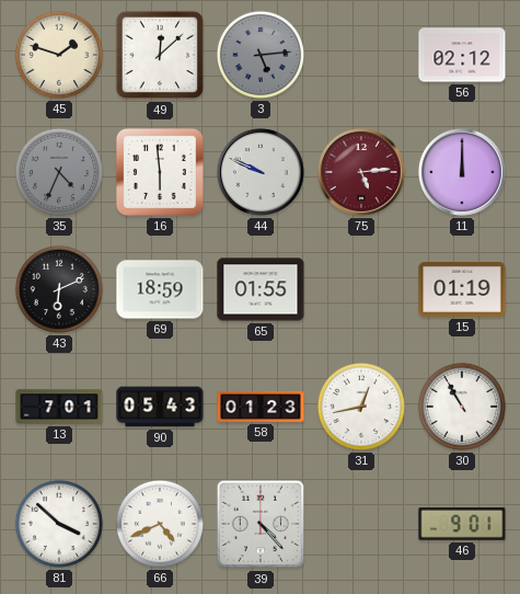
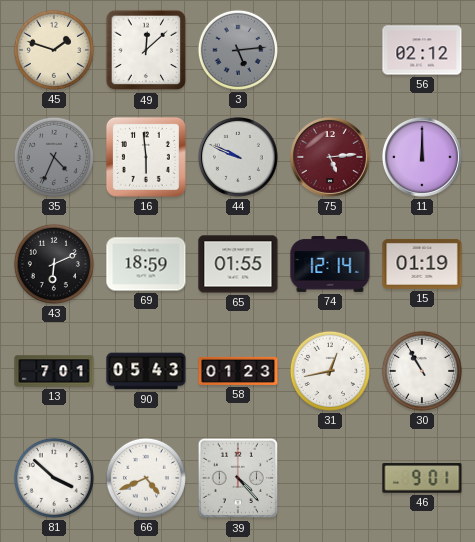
74: none -> 12:14 (330, 265)
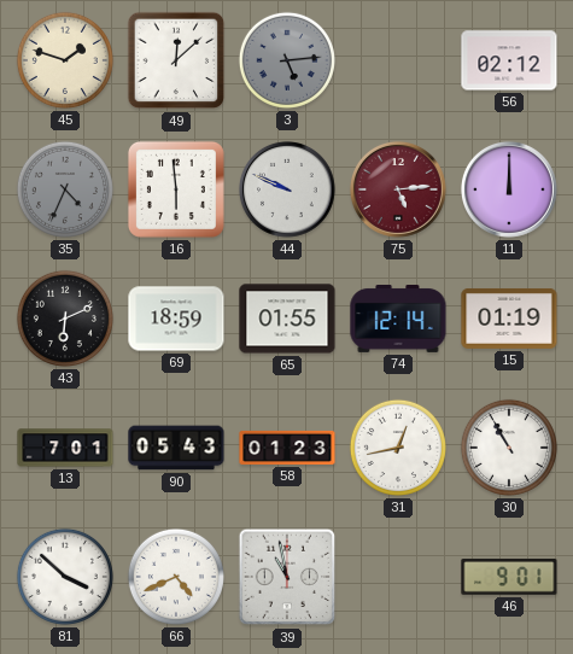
39: 4:23 -> 10:58 (287, 577)
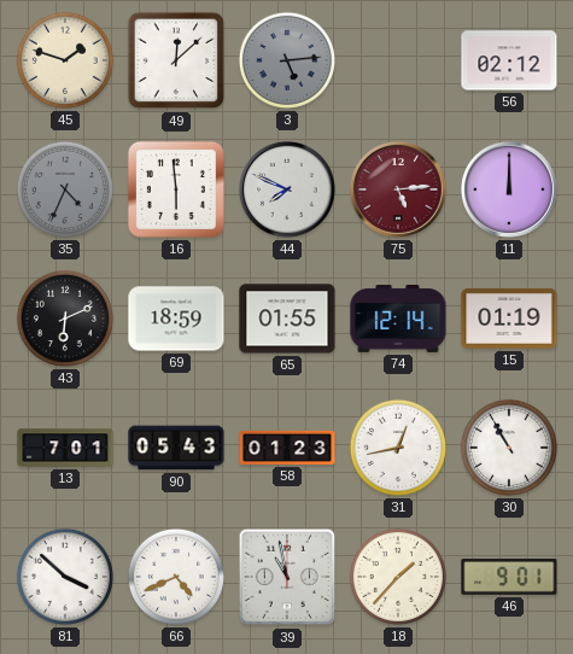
44: 9:49 -> 7:49 (287, 189)
18: none -> 1:37 (398, 577)
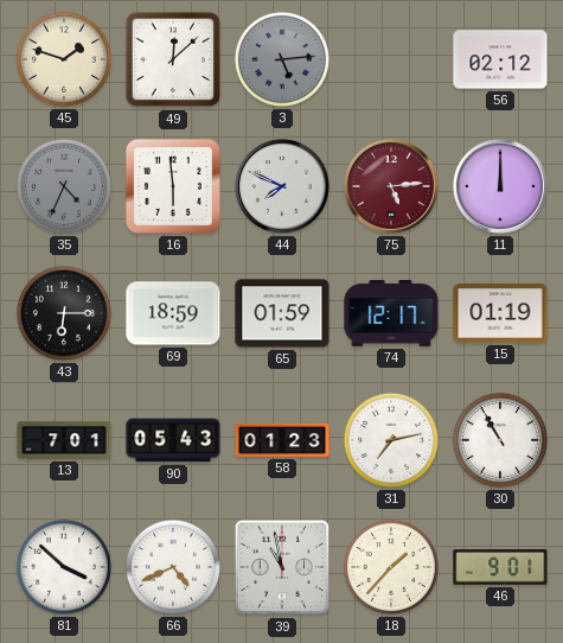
43: 6:11 -> 6:15 (64, 313)
65: 01:55 -> 01:59 (282, 313)
74: 12:14 -> 12:17 (391, 314)
31: 12:43 -> 7:13 (391, 440)
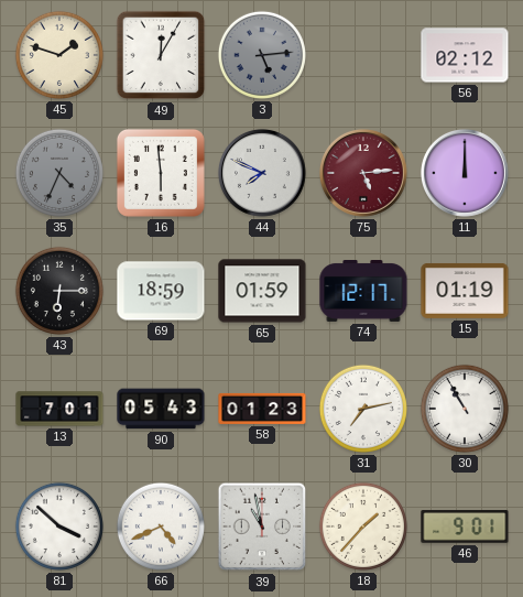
49: 12:08 -> 12:05 (161, 55)
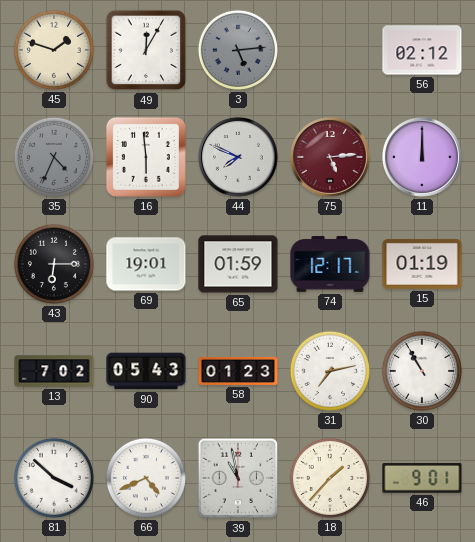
69: 18:59 -> 19:01 (146, 264)
13: 7:01 -> 7:02 (54, 371)
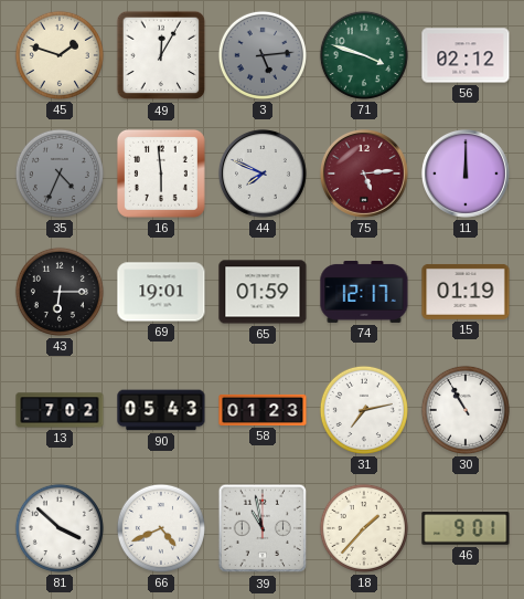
71: none -> 3:48 (364, 55)
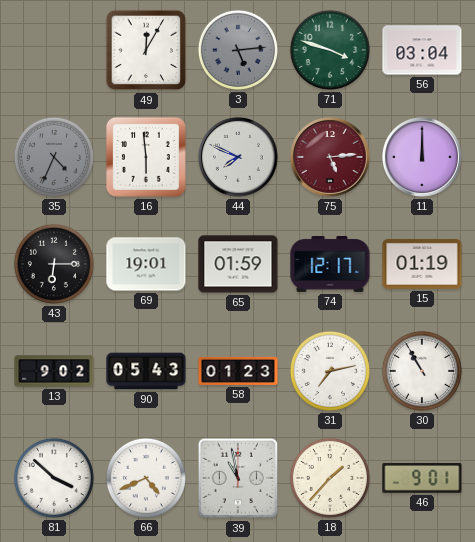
45: 1:48 -> none (60, 55)
56: 02:12 -> 03:04 (422, 50)
13: 7:02 -> 9:02 (54, 371)
